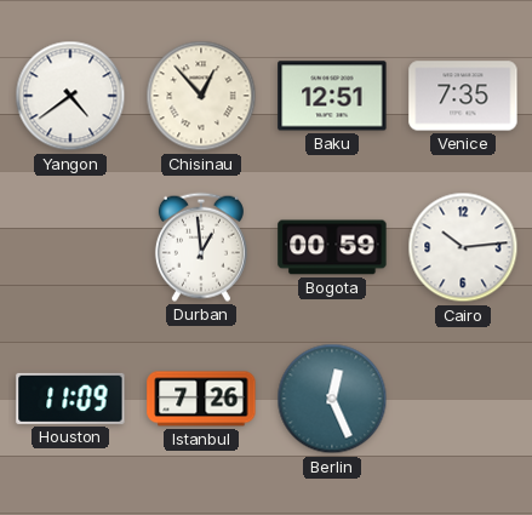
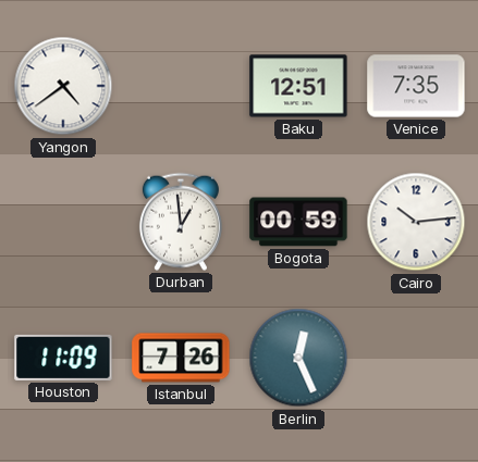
Chisinau: 12:53 -> none (201, 96)
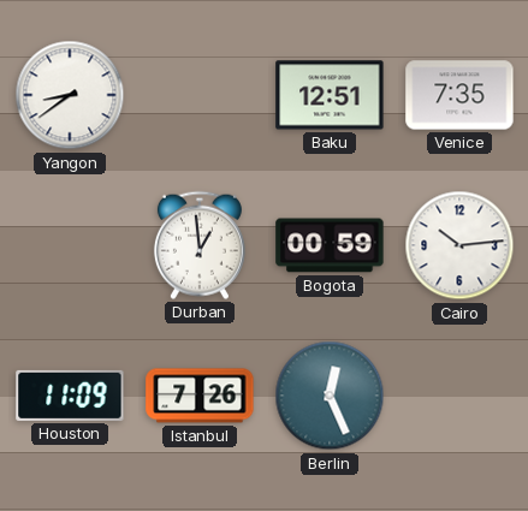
Yangon: 4:39 -> 8:39 (70, 95)
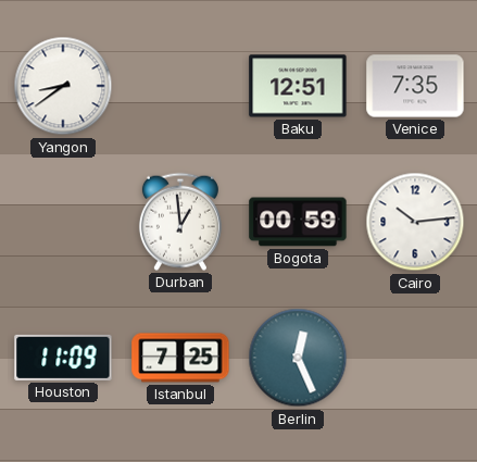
Istanbul: 7:26 -> 7:25 (180, 358)
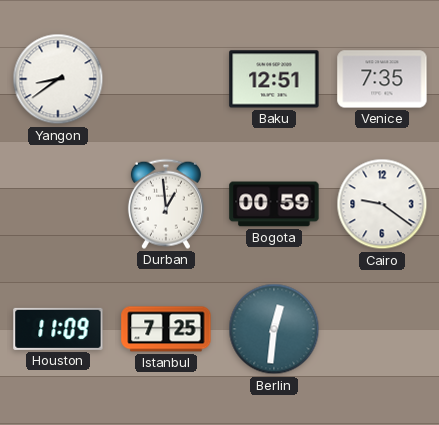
Cairo: 10:14 -> 9:21 (382, 204)
Berlin: 12:26 -> 12:31 (274, 329)
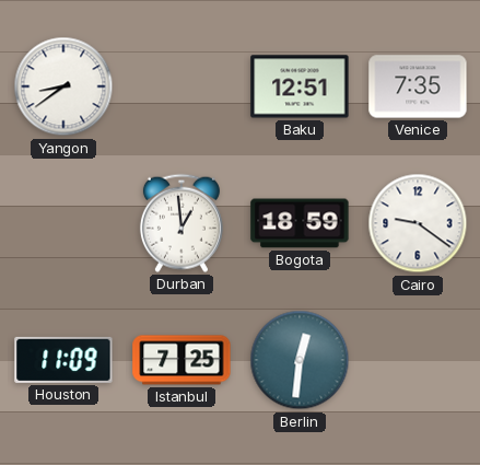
Bogota: 00:59 -> 18:59 (300, 223)
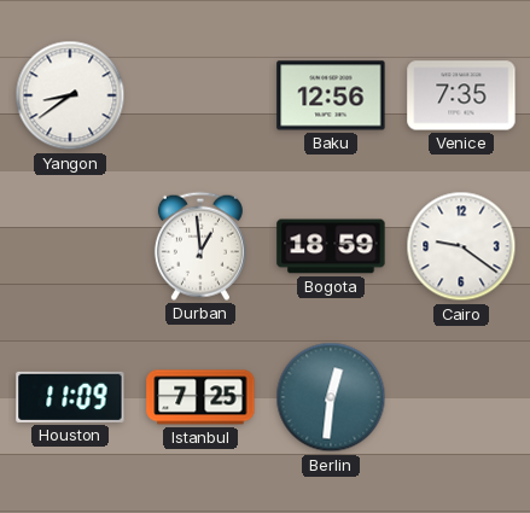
Baku: 12:51 -> 12:56 (331, 95)
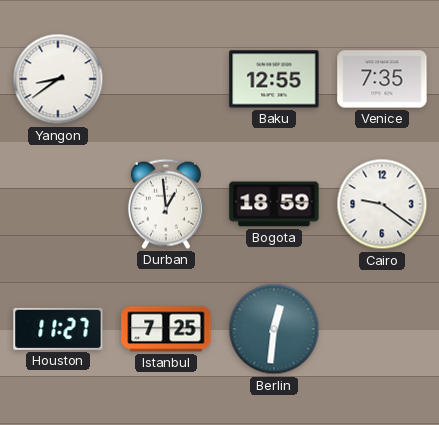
Baku: 12:56 -> 12:55 (274, 79)
Houston: 11:09 -> 11:27 (58, 329)
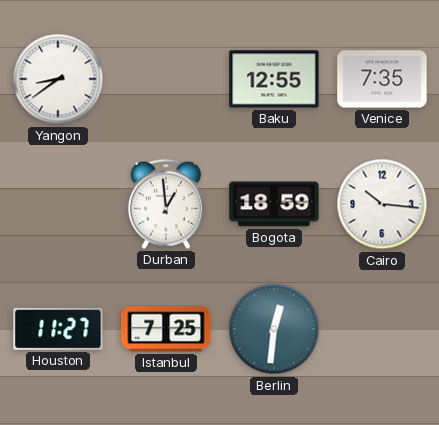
Cairo: 9:21 -> 10:16 (382, 204)
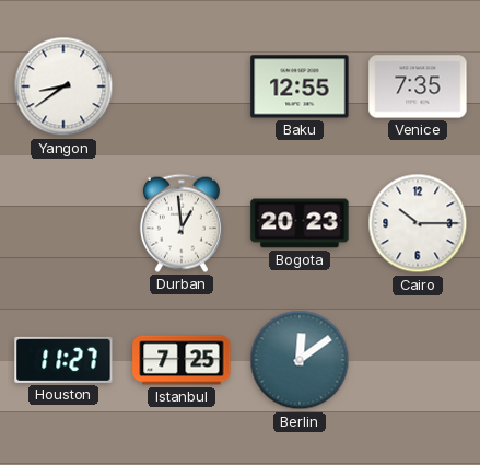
Bogota: 18:59 -> 20:23 (300, 223)
Cairo: 10:16 -> 10:15 (418, 223)
Berlin: 12:31 -> 12:09 (300, 360)
